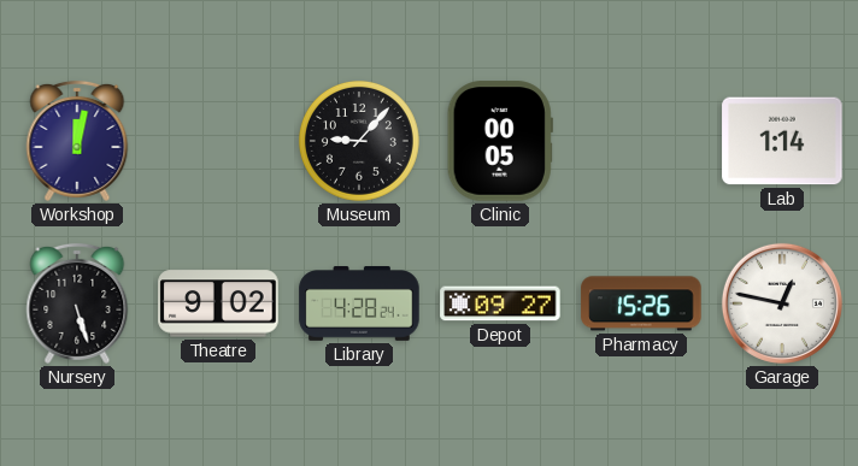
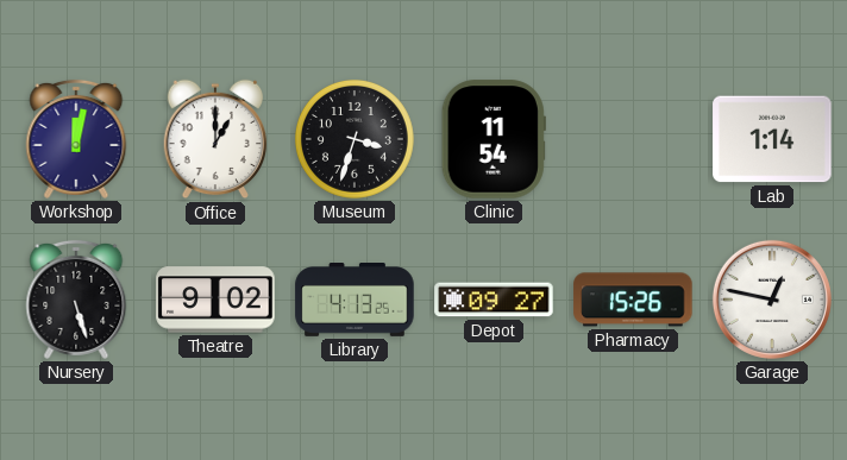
Office: none -> 1:00 (215, 139)
Museum: 9:07 -> 3:33 (355, 139)
Clinic: 00:05 -> 11:54 (494, 139)
Library: 4:28 -> 4:13 (355, 301)
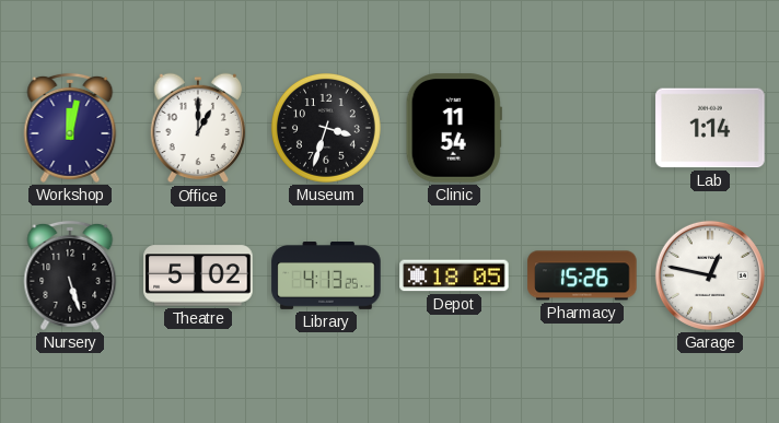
Theatre: 9:02 -> 5:02 (198, 275)
Depot: 09:27 -> 18:05 (454, 275)
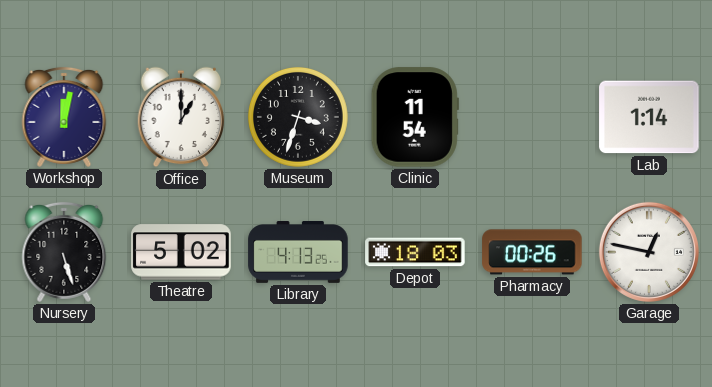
Depot: 18:05 -> 18:03 (415, 252)
Pharmacy: 15:26 -> 00:26 (532, 252)
